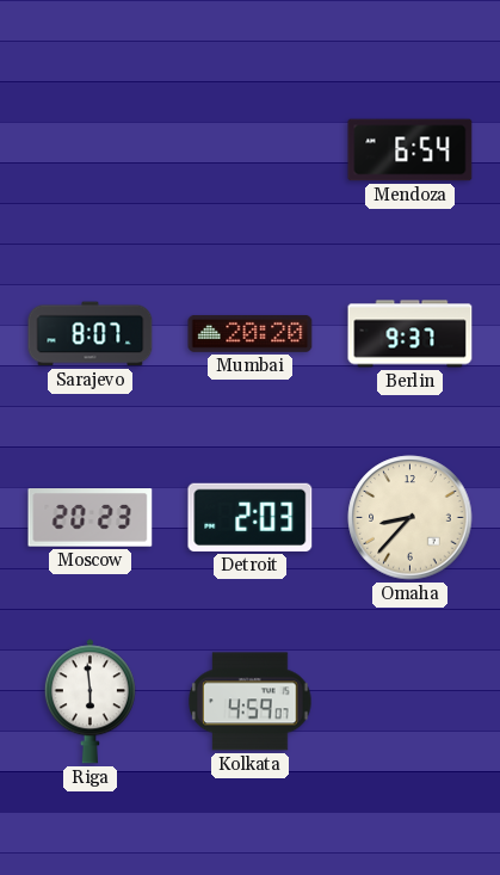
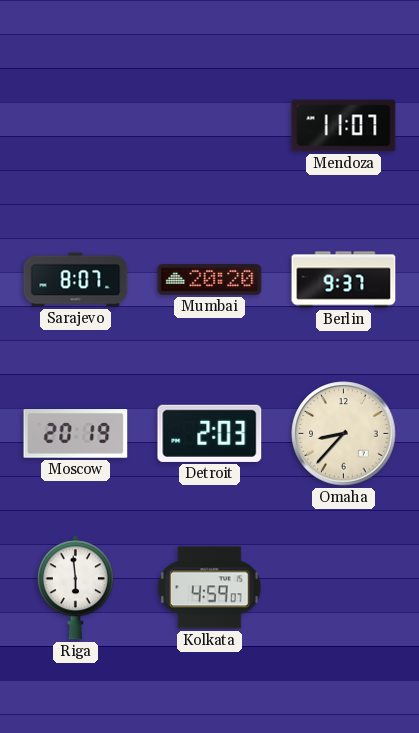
Mendoza: 6:54 -> 11:07 (344, 126)
Moscow: 20:23 -> 20:19 (76, 434)
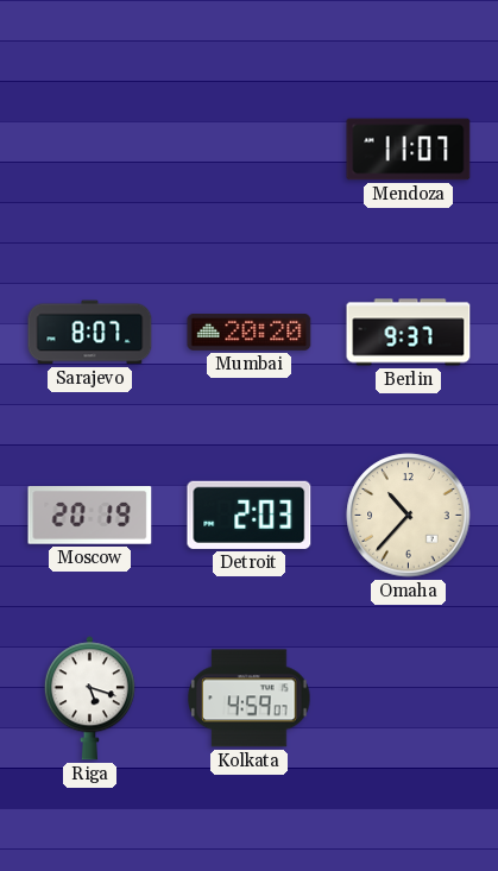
Omaha: 8:37 -> 10:37 (409, 516)
Riga: 5:59 -> 5:18 (89, 699)
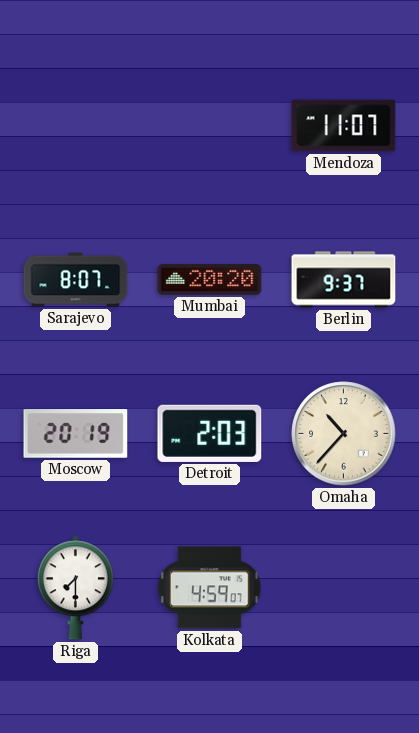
Riga: 5:18 -> 7:30 (75, 588)
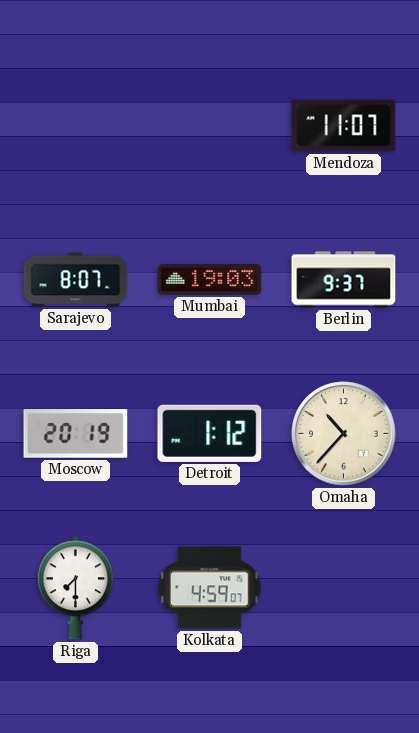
Mumbai: 20:20 -> 19:03 (210, 280)
Detroit: 2:03 -> 1:12 (210, 433)
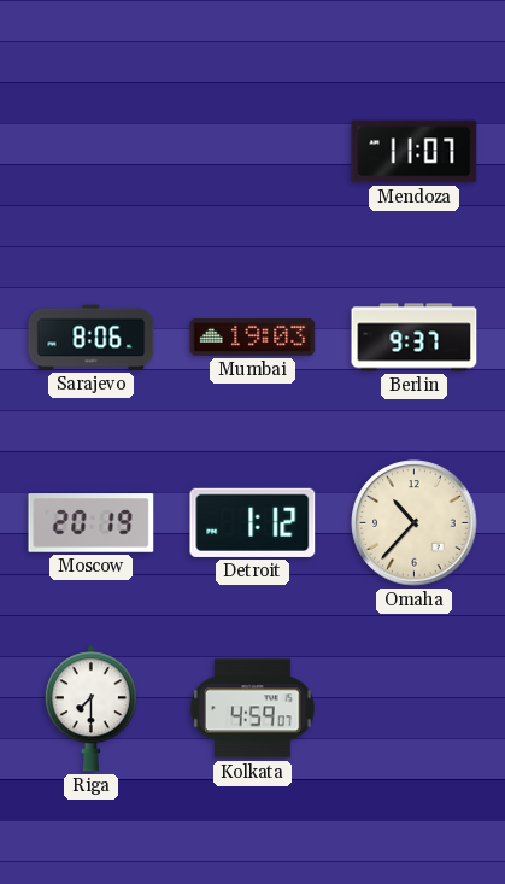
Sarajevo: 8:07 -> 8:06 (92, 338)
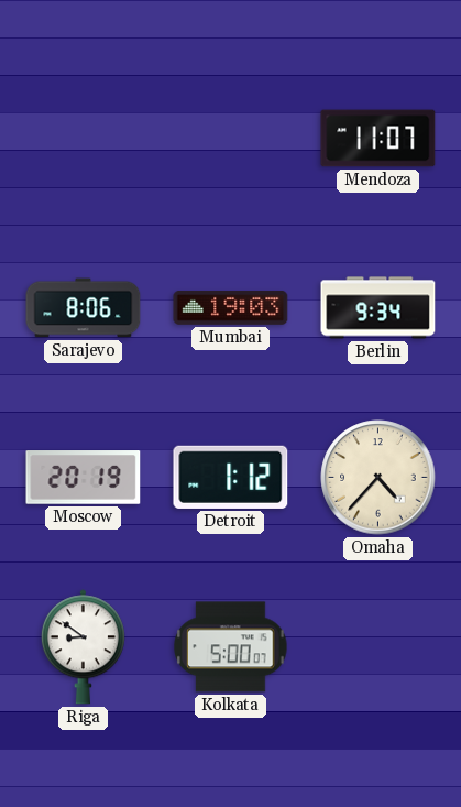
Berlin: 9:37 -> 9:34 (378, 308)
Omaha: 10:37 -> 4:37 (378, 478)
Riga: 7:30 -> 8:51 (83, 647)
Kolkata: 4:59 -> 5:00 (231, 647)
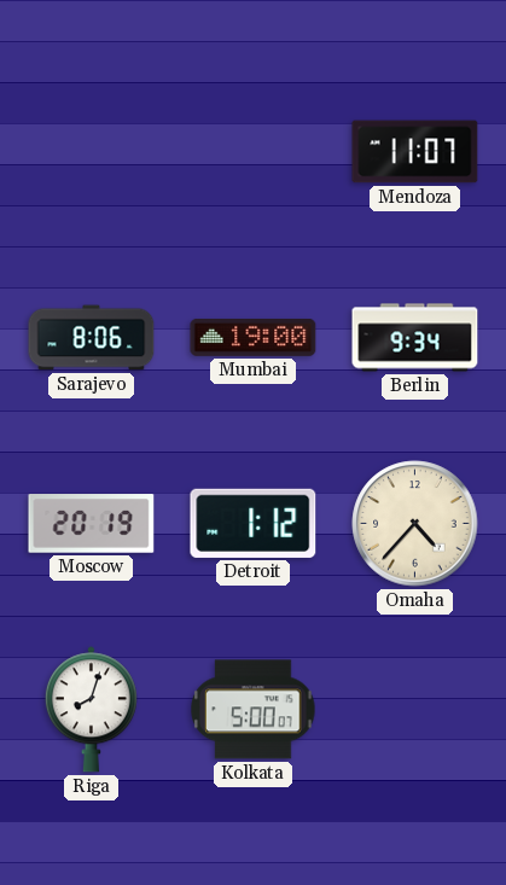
Mumbai: 19:03 -> 19:00 (254, 338)
Riga: 8:51 -> 8:03 (91, 710)
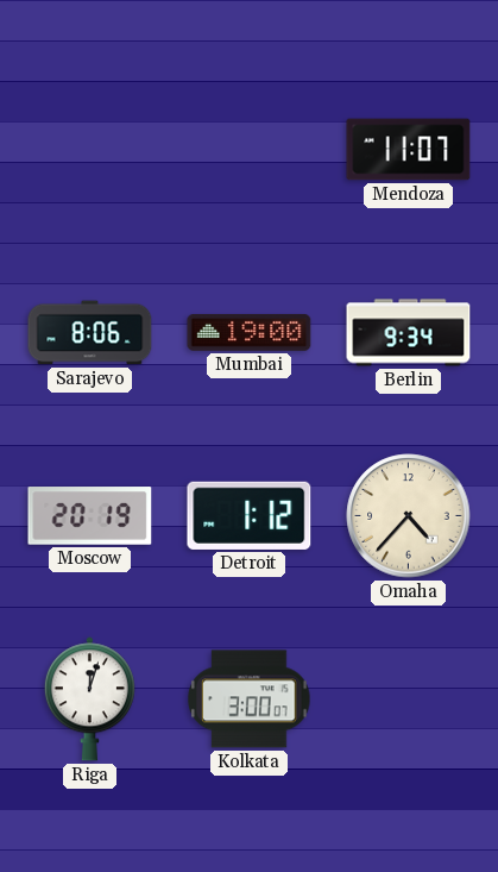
Riga: 8:03 -> 12:03 (89, 700)
Kolkata: 5:00 -> 3:00 (250, 700)
